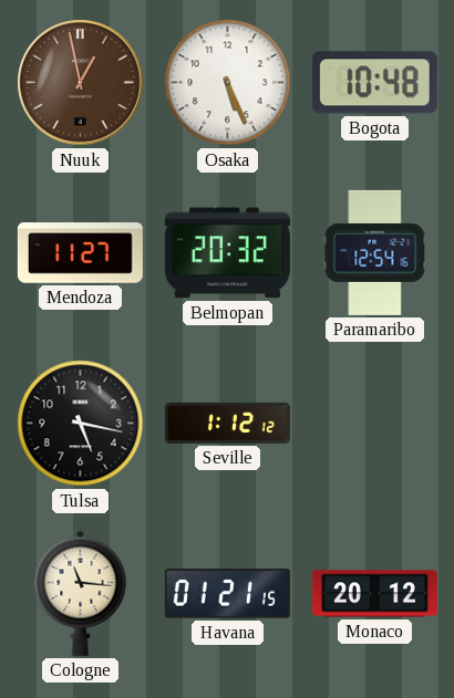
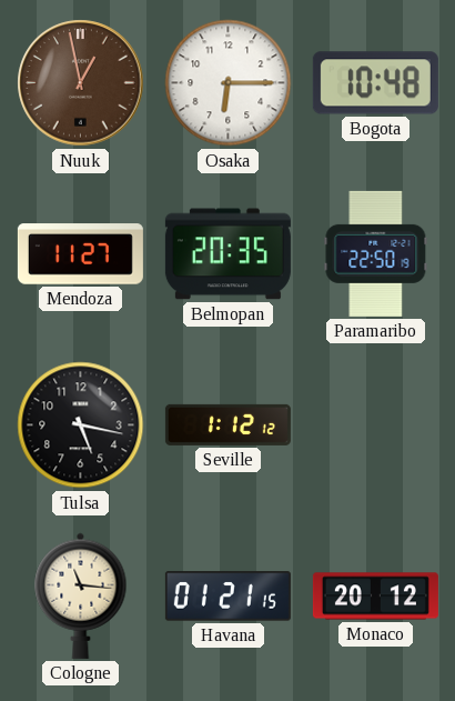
Osaka: 5:26 -> 6:15 (229, 83)
Belmopan: 20:32 -> 20:35 (228, 254)
Paramaribo: 12:54 -> 22:50 (376, 253)
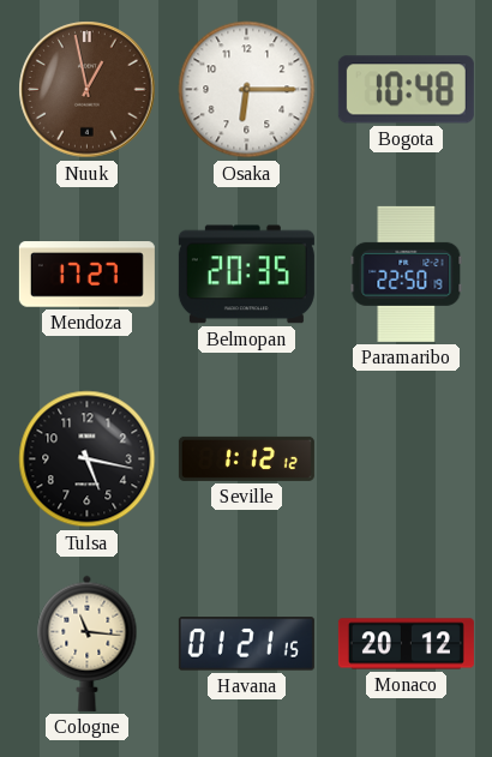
Mendoza: 11:27 -> 17:27 (86, 275)
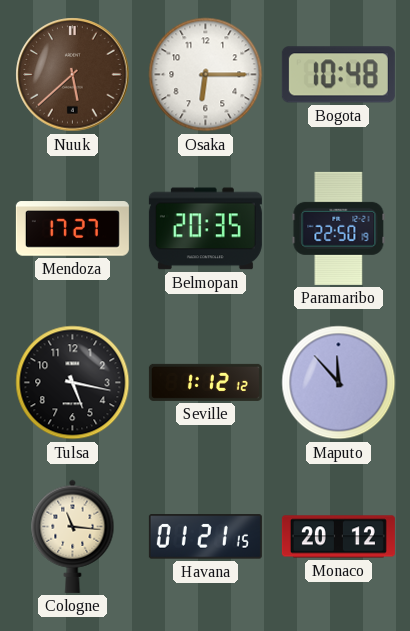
Nuuk: 12:58 -> 5:38 (73, 75)
Maputo: none -> 11:53 (339, 383)
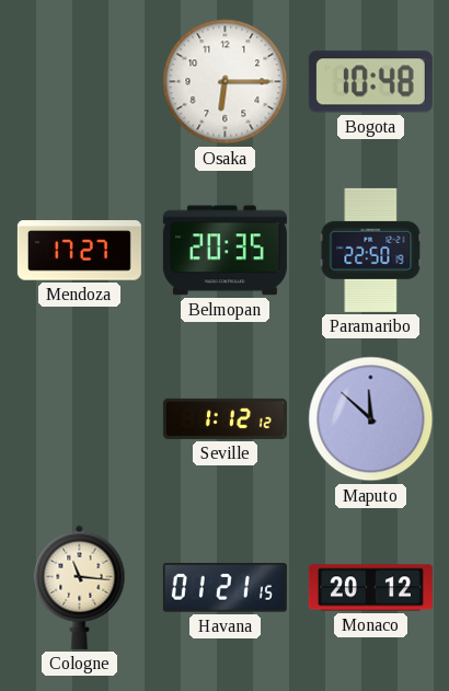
Nuuk: 5:38 -> none (73, 75)
Tulsa: 5:17 -> none (73, 383)
Maputo: 11:53 -> 11:52 (371, 419)
